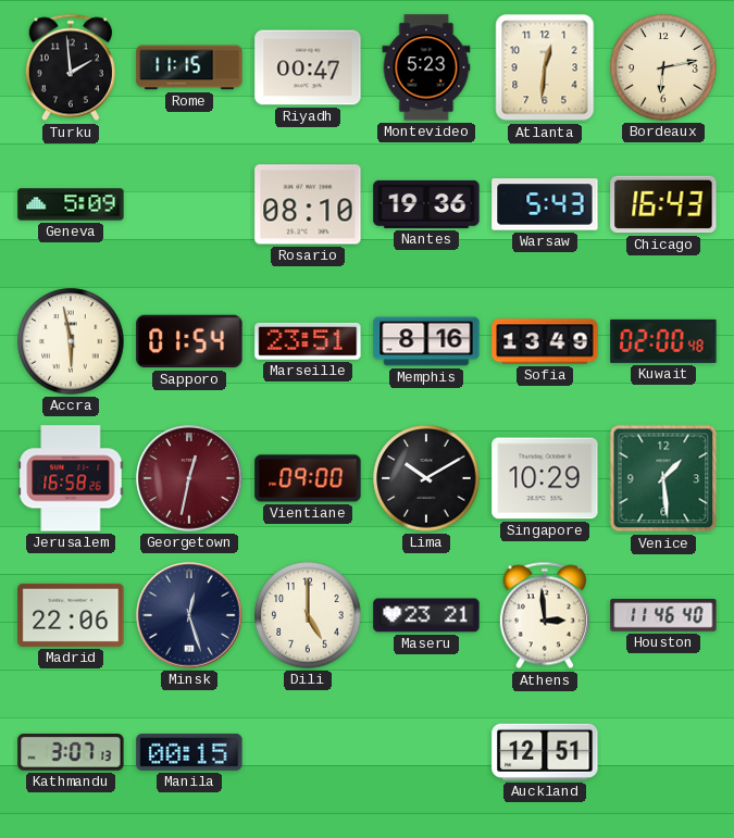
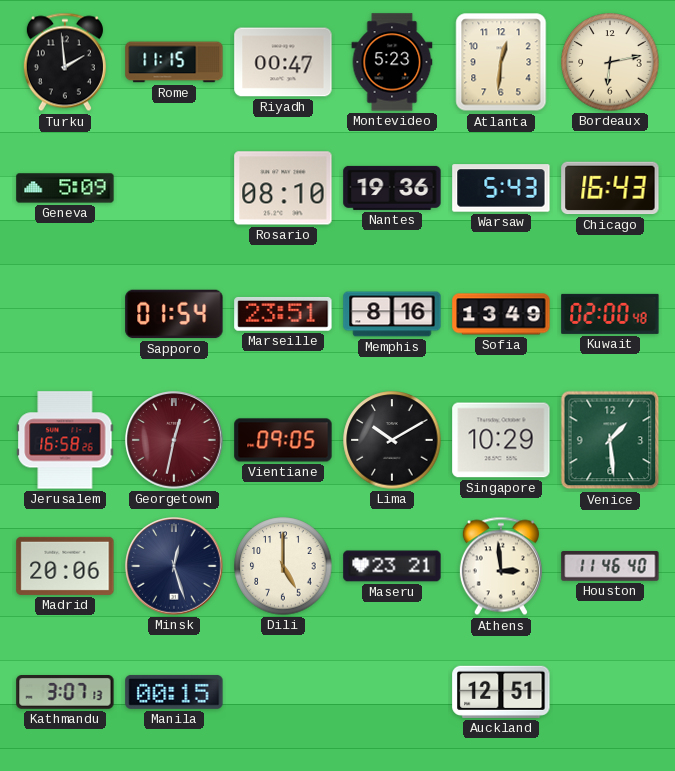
Accra: 5:58 -> none (71, 341)
Vientiane: 09:00 -> 09:05 (283, 440)
Madrid: 22:06 -> 20:06 (65, 566)
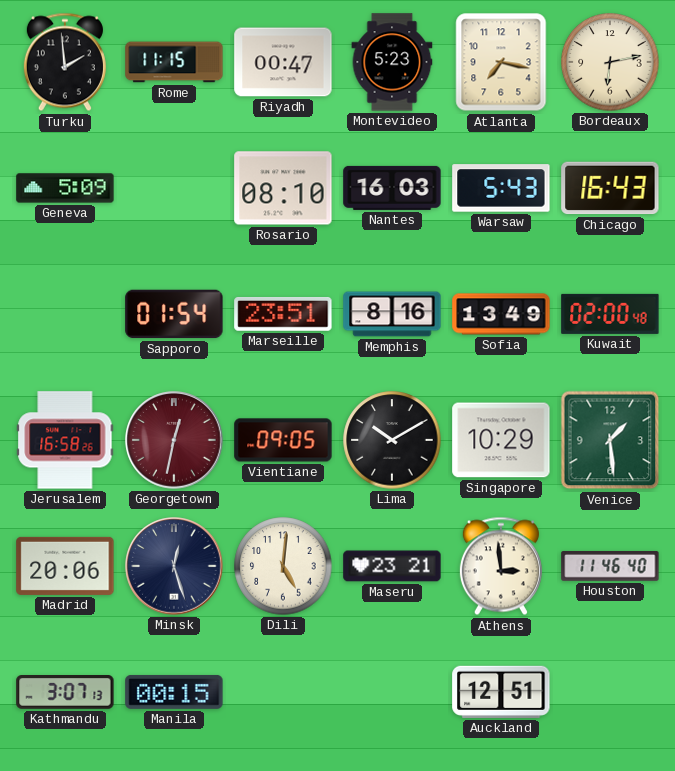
Atlanta: 12:31 -> 7:17 (501, 62)
Nantes: 19:36 -> 16:03 (392, 188)
Dili: 5:00 -> 5:01 (283, 566)
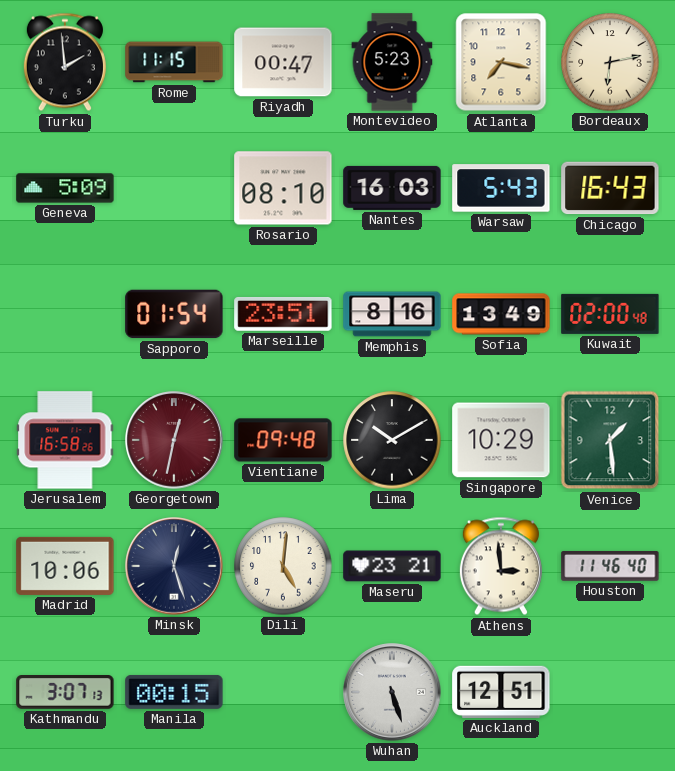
Vientiane: 09:05 -> 09:48 (283, 440)
Madrid: 20:06 -> 10:06 (65, 566)
Wuhan: none -> 5:27 (392, 692)
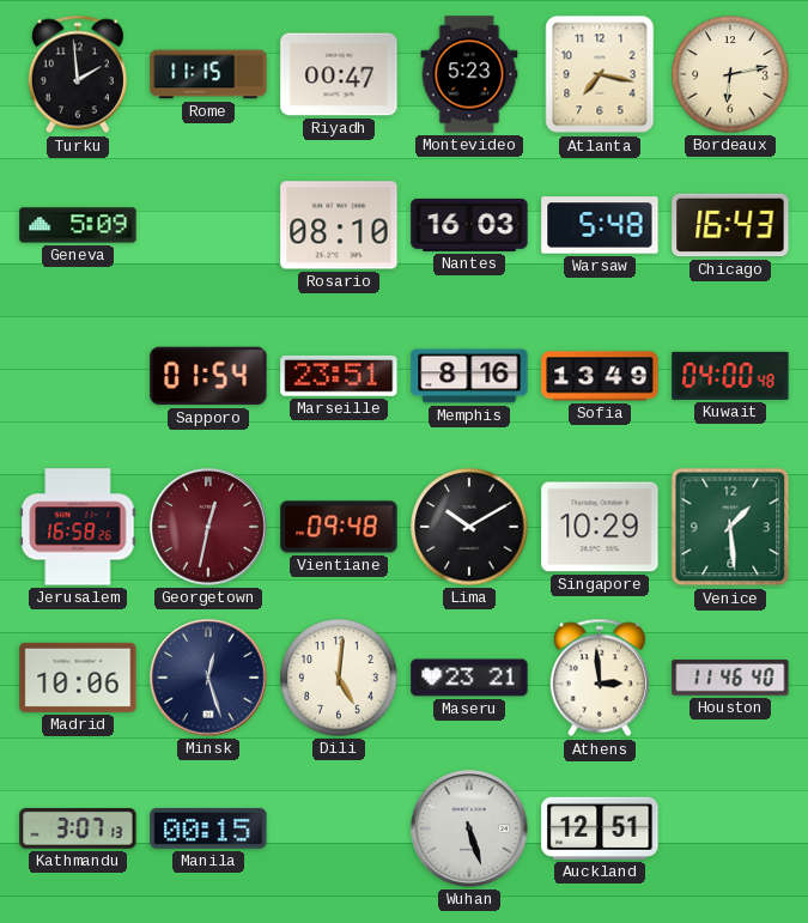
Warsaw: 5:43 -> 5:48 (600, 225)
Kuwait: 02:00 -> 04:00 (730, 376)
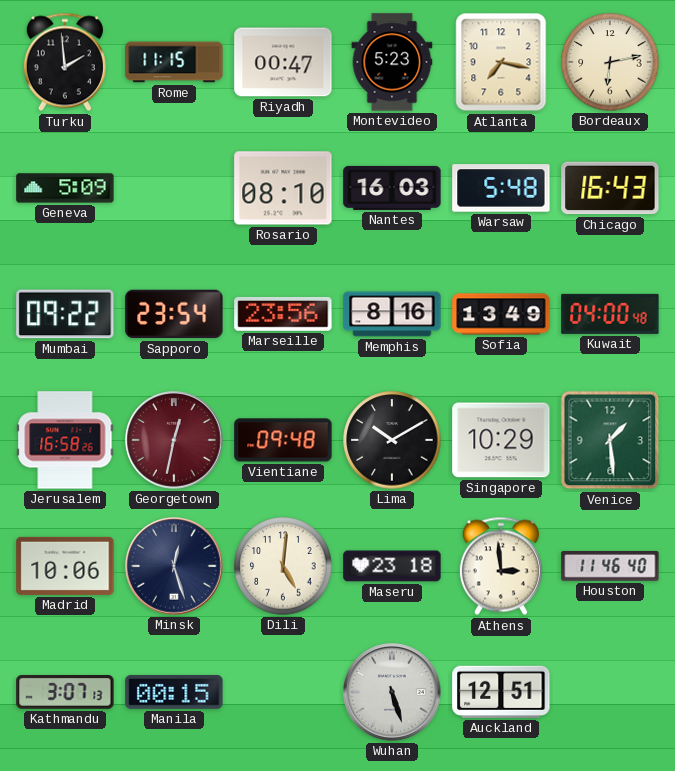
Mumbai: none -> 09:22 (65, 314)
Sapporo: 01:54 -> 23:54 (174, 314)
Marseille: 23:51 -> 23:56 (283, 314)
Maseru: 23:21 -> 23:18 (392, 566)
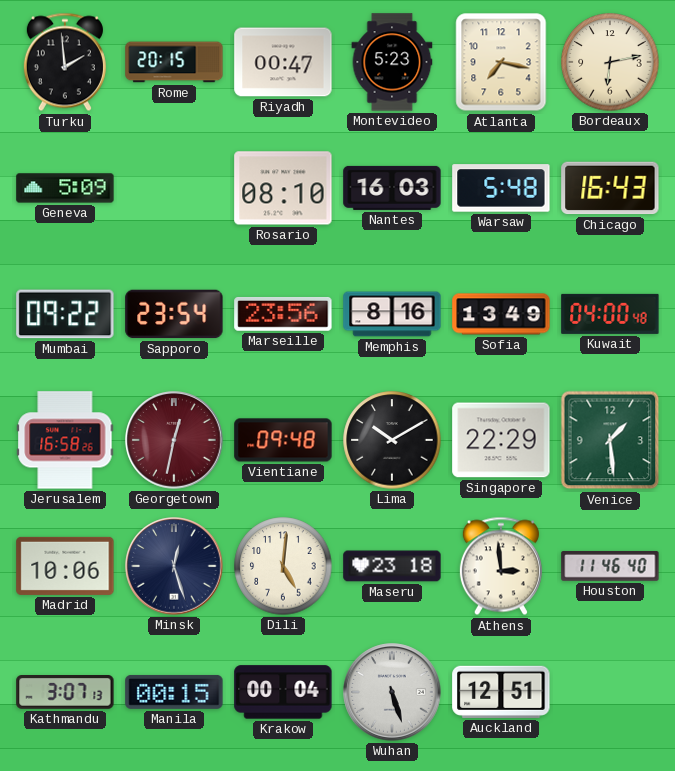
Rome: 11:15 -> 20:15 (174, 62)
Singapore: 10:29 -> 22:29 (501, 440)
Krakow: none -> 00:04 (283, 692)
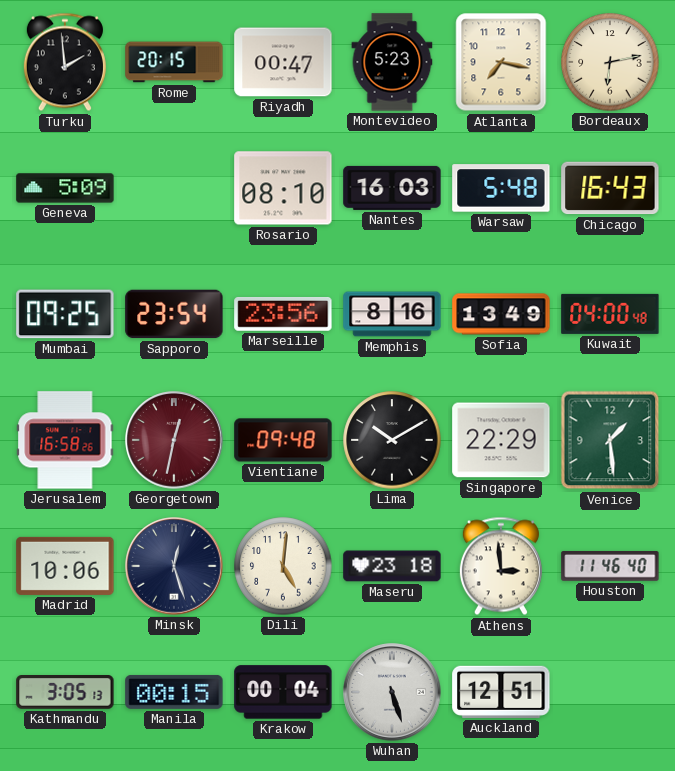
Mumbai: 09:22 -> 09:25 (65, 314)
Kathmandu: 3:07 -> 3:05 (65, 693)
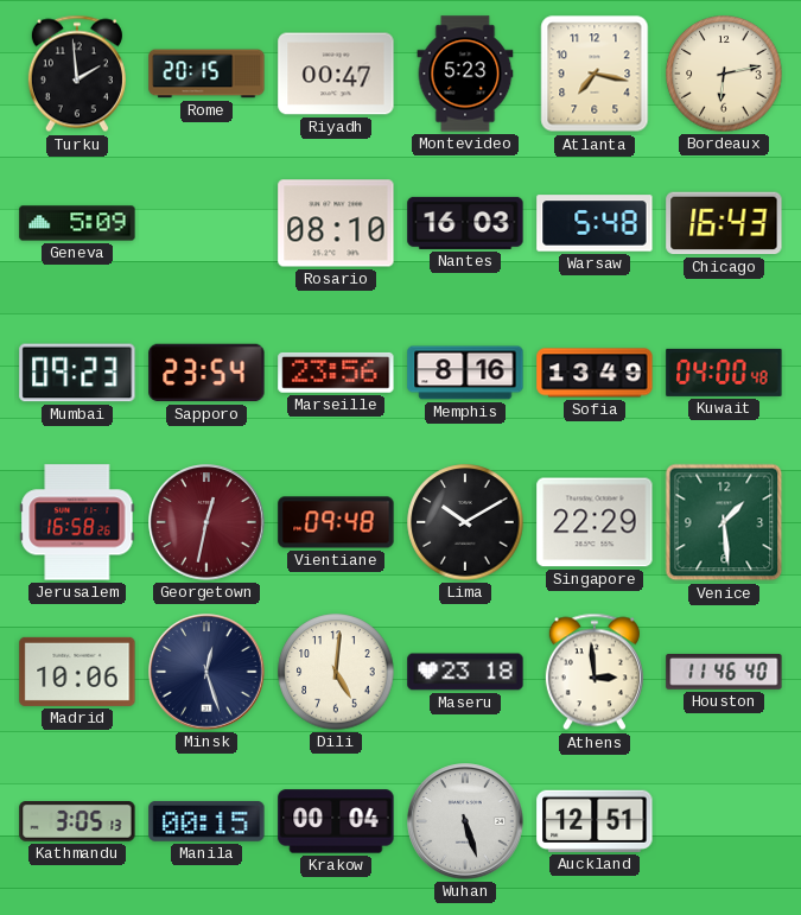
Mumbai: 09:25 -> 09:23 (77, 373)
